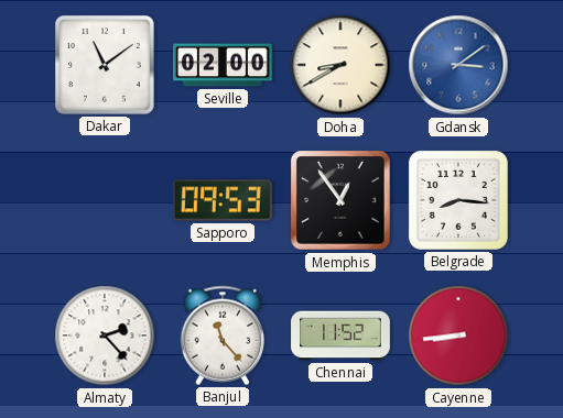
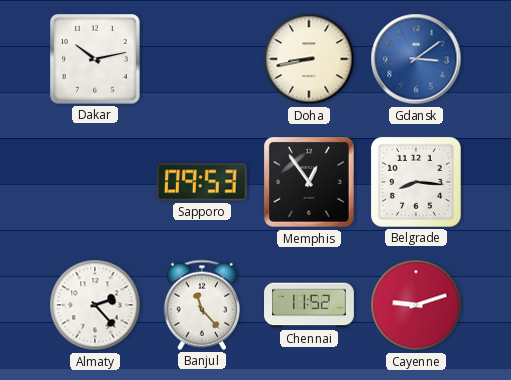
Dakar: 11:09 -> 10:13 (95, 59)
Seville: 02:00 -> none (224, 65)
Doha: 8:40 -> 8:43 (309, 59)
Cayenne: 8:44 -> 9:12 (416, 305)
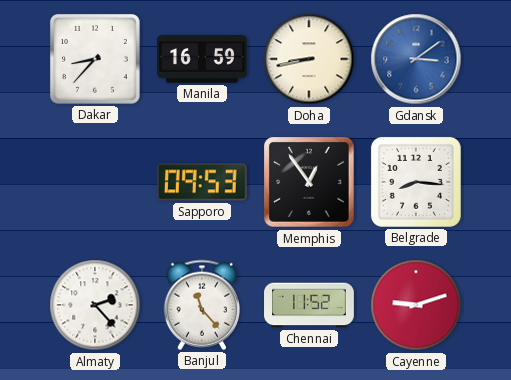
Dakar: 10:13 -> 8:37 (95, 59)
Manila: none -> 16:59 (203, 60)
